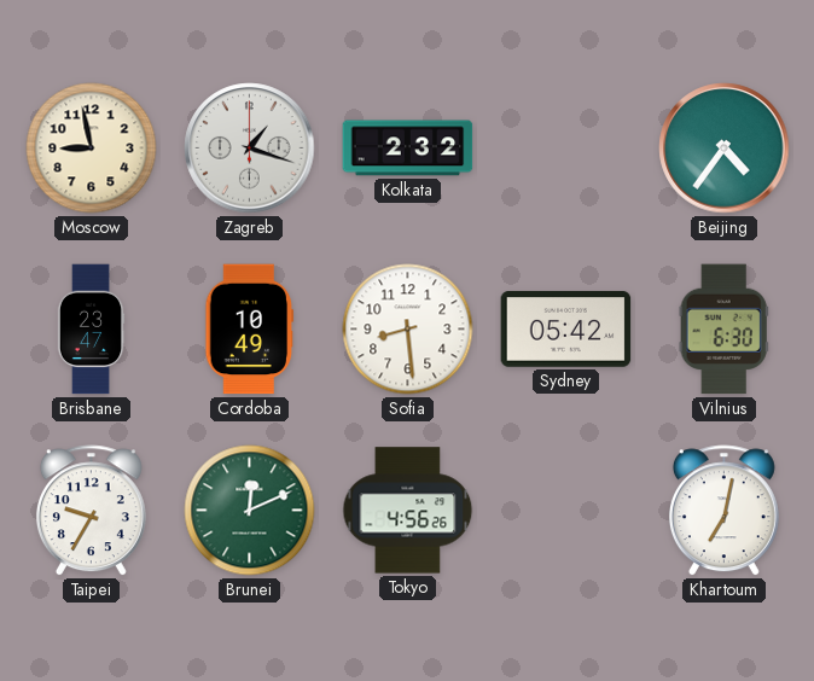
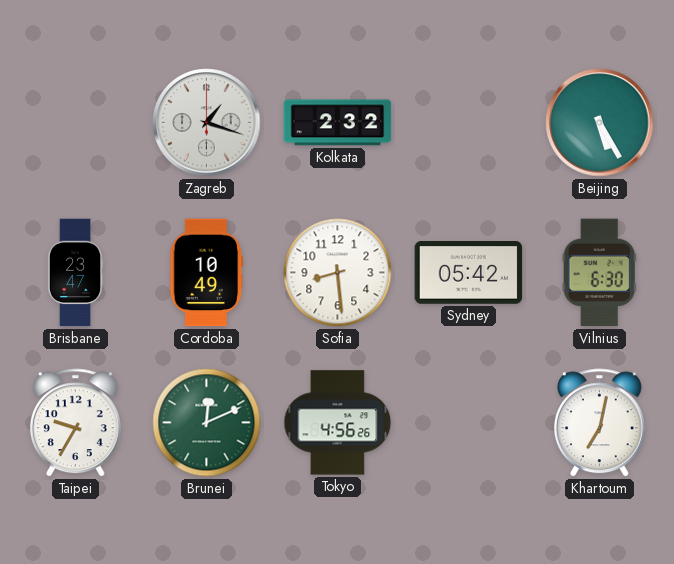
Moscow: 8:58 -> none (92, 149)
Beijing: 4:36 -> 5:25 (600, 123)
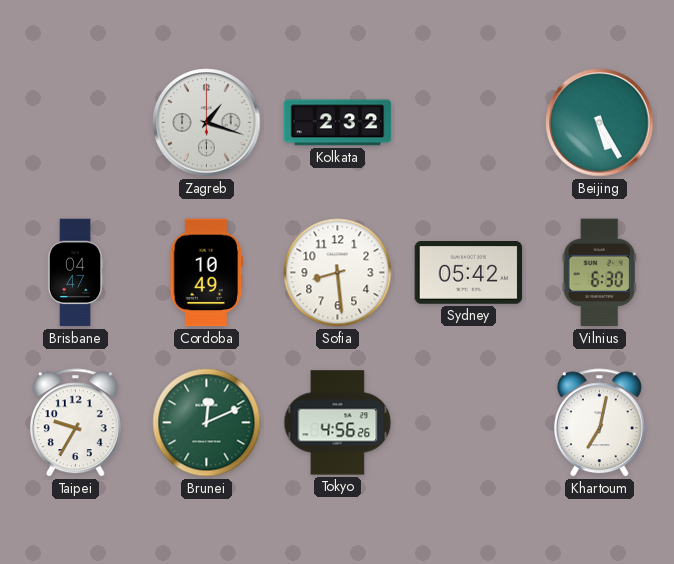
Brisbane: 23:47 -> 04:47 (75, 273)
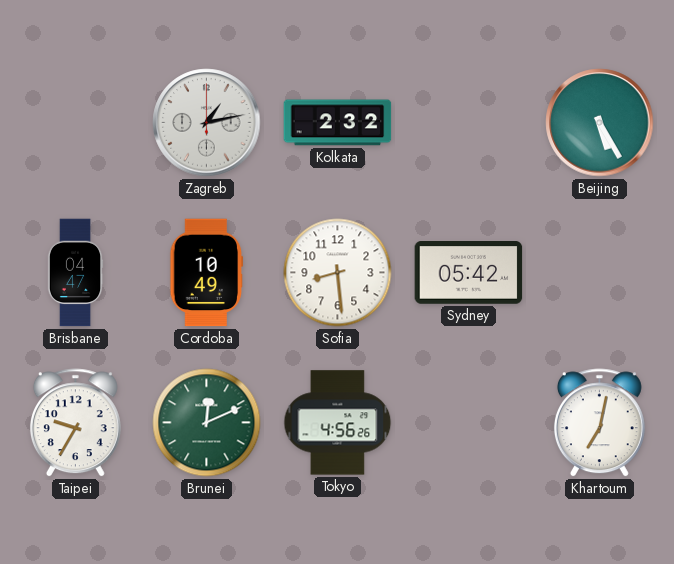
Zagreb: 1:18 -> 1:13 (207, 123)
Vilnius: 6:30 -> none (599, 273)
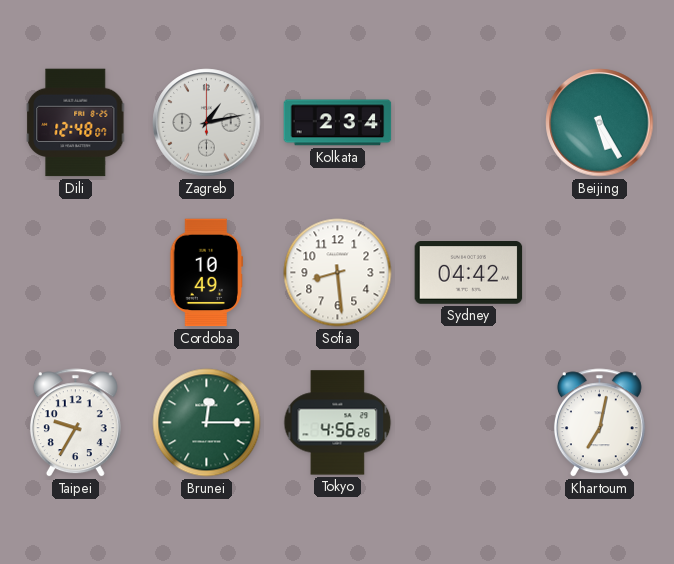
Dili: none -> 12:48 (76, 123)
Kolkata: 2:32 -> 2:34 (338, 123)
Brisbane: 04:47 -> none (75, 273)
Sydney: 05:42 -> 04:42 (469, 273)
Brunei: 12:11 -> 12:15 (207, 423)
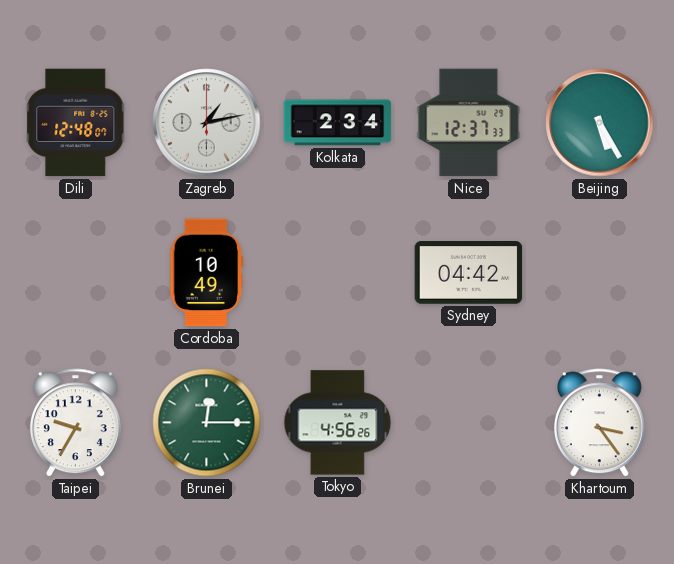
Nice: none -> 12:37 (469, 123)
Sofia: 8:29 -> none (338, 273)
Khartoum: 7:02 -> 3:24 (599, 423)
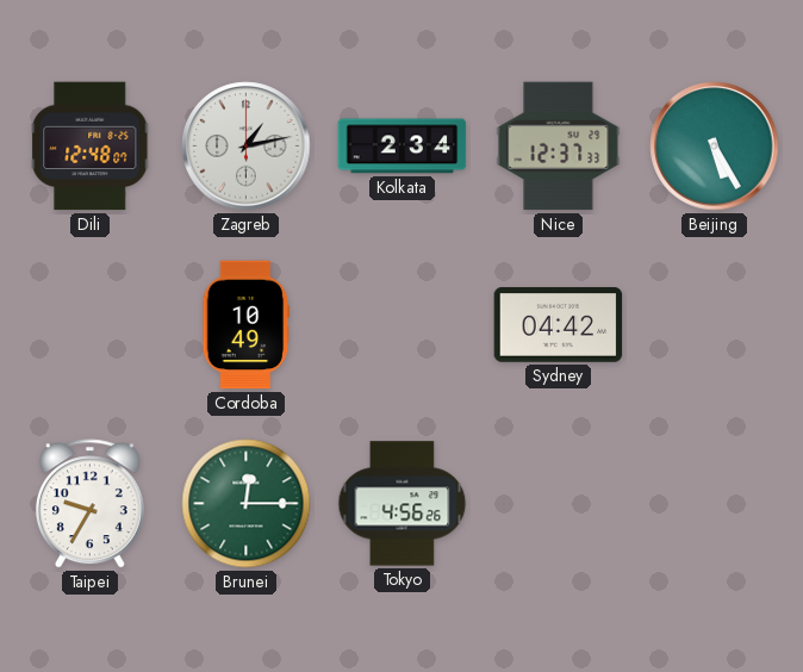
Khartoum: 3:24 -> none (599, 423)
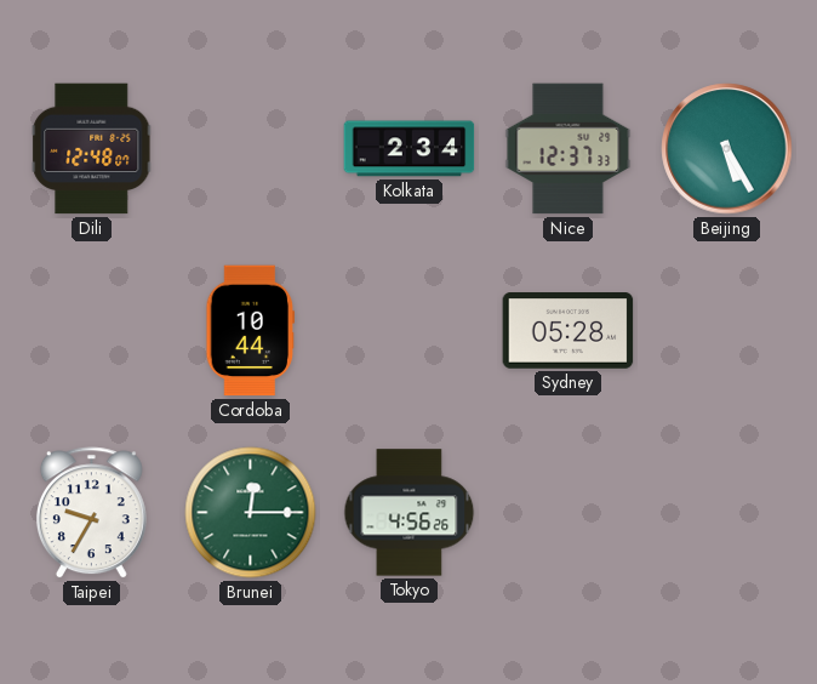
Zagreb: 1:13 -> none (247, 147)
Cordoba: 10:49 -> 10:44 (251, 331)
Sydney: 04:42 -> 05:28 (569, 331)
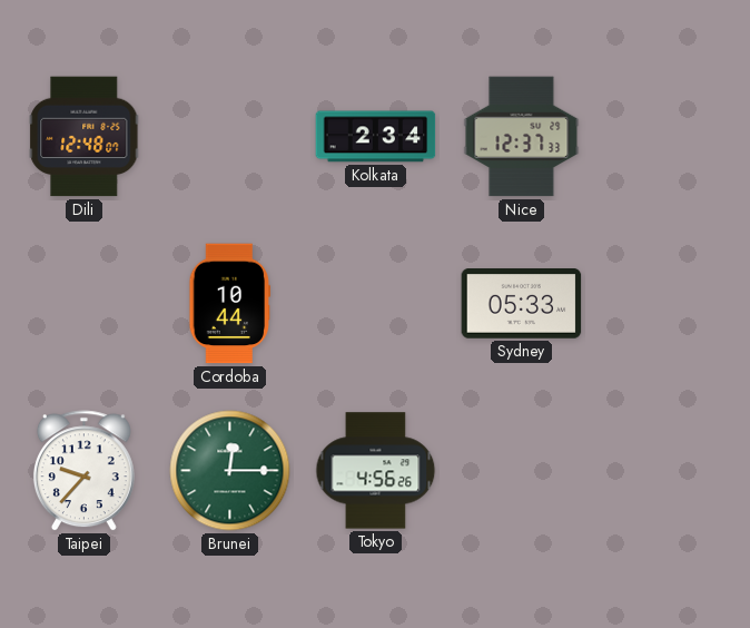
Beijing: 5:25 -> none (727, 149)
Sydney: 05:28 -> 05:33 (522, 304)
Taipei: 9:35 -> 9:37 (83, 471)
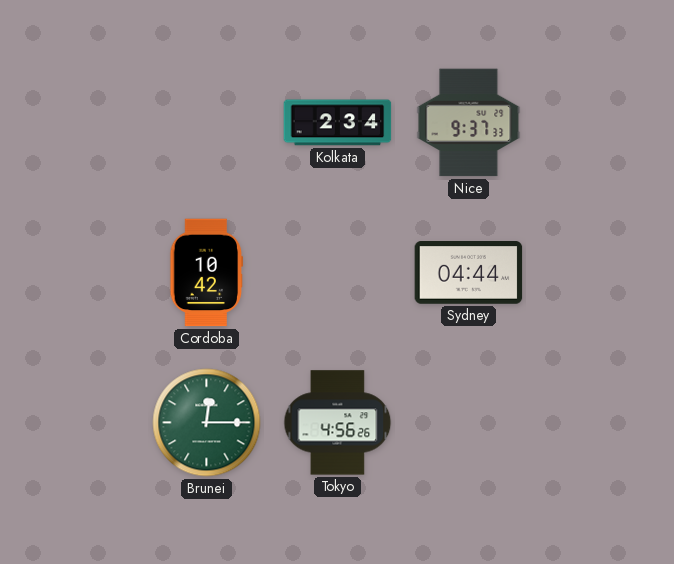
Dili: 12:48 -> none (85, 137)
Nice: 12:37 -> 9:37 (469, 123)
Cordoba: 10:44 -> 10:42 (207, 273)
Sydney: 05:33 -> 04:44 (469, 273)
Taipei: 9:37 -> none (83, 471)
